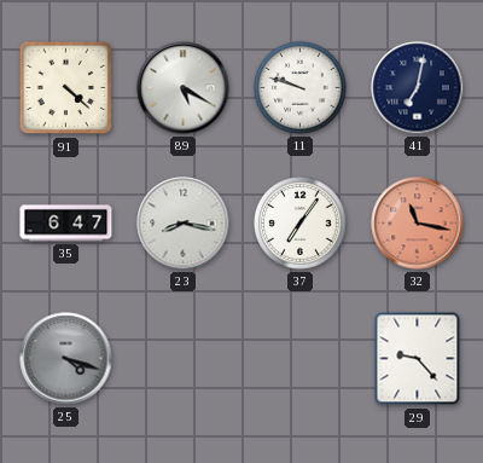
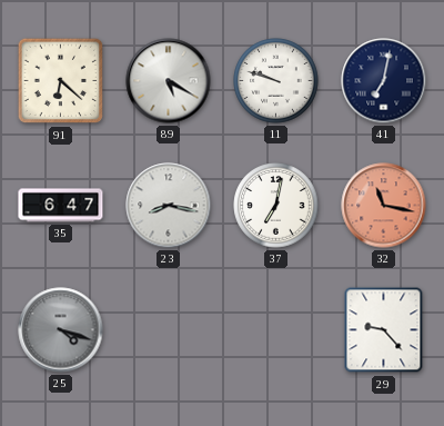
91: 4:22 -> 6:22 (61, 81)
37: 7:06 -> 7:02 (276, 206)
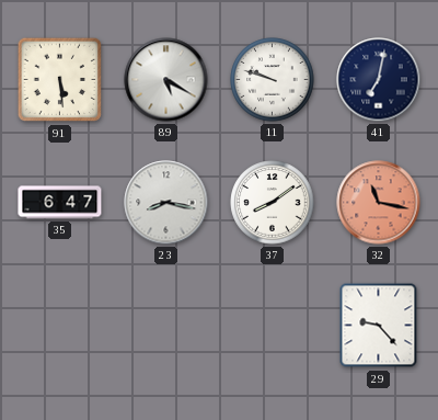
91: 6:22 -> 5:29 (60, 80)
37: 7:02 -> 8:09 (273, 203)
25: 4:18 -> none (61, 330)
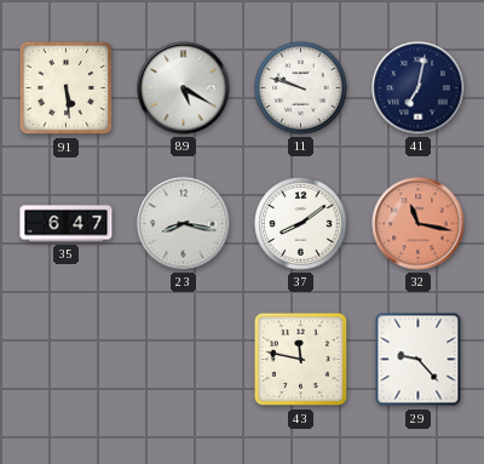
43: none -> 11:47 (301, 360)
